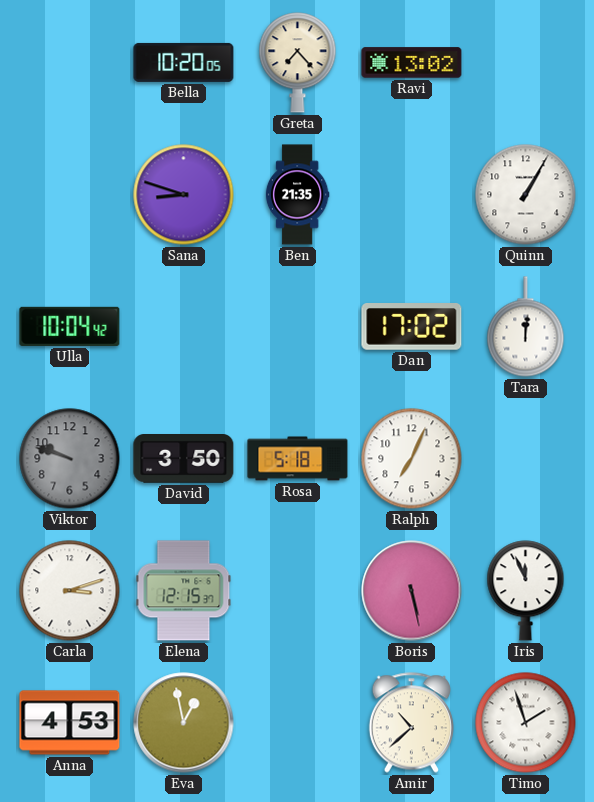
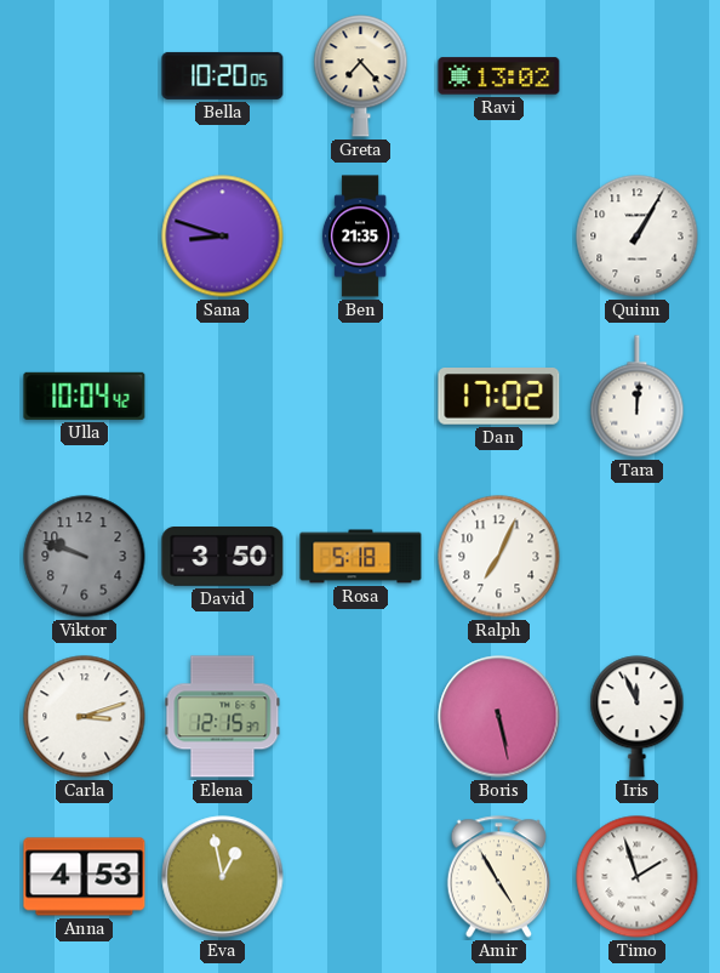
Amir: 10:38 -> 4:55 (498, 877)
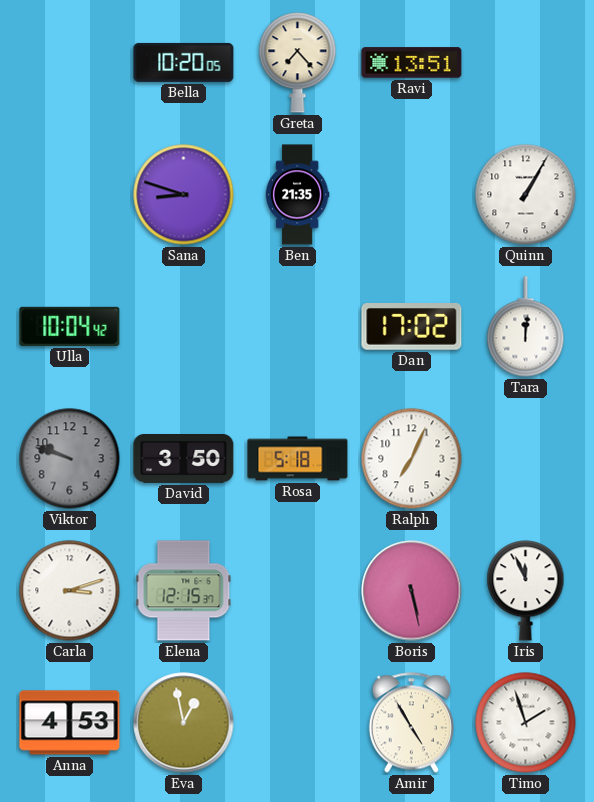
Ravi: 13:02 -> 13:51 (412, 63)
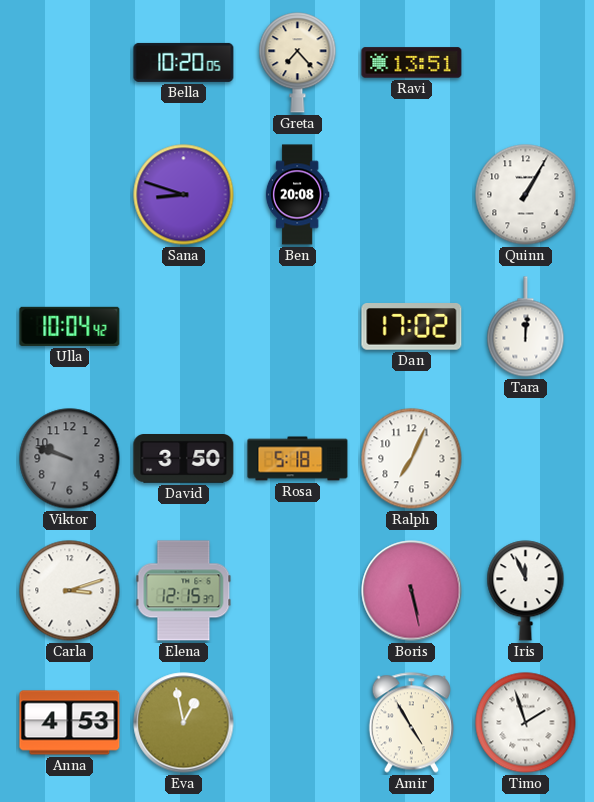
Ben: 21:35 -> 20:08 (297, 195)
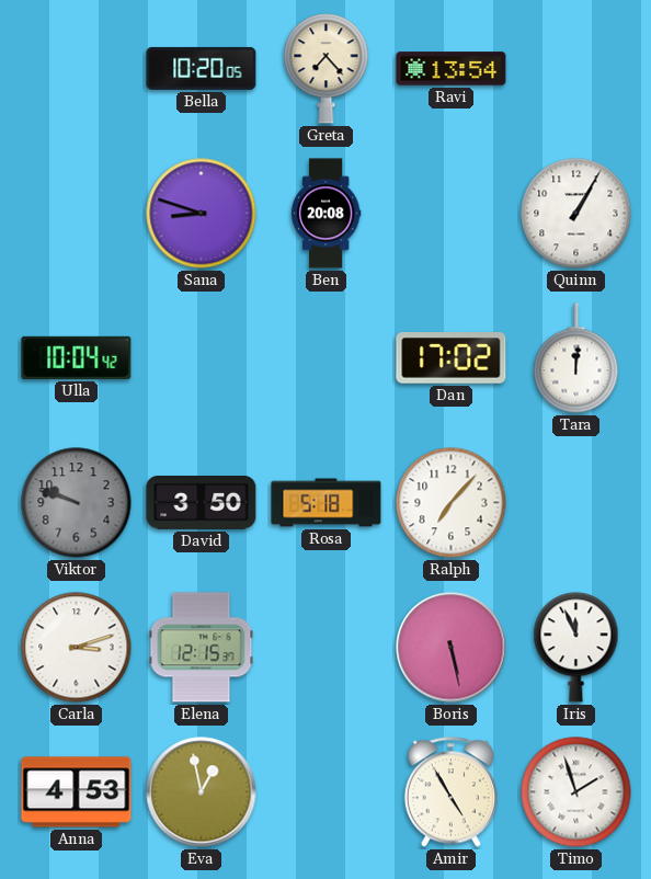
Ravi: 13:51 -> 13:54 (452, 69)
Ralph: 7:04 -> 7:07 (452, 503)
